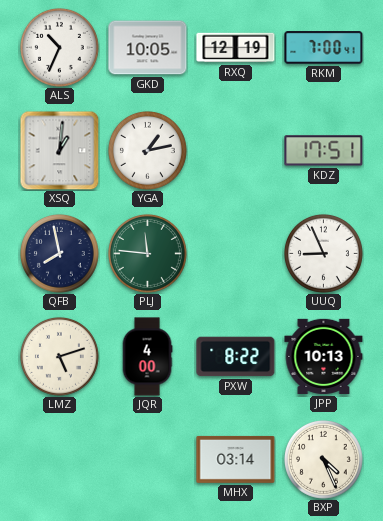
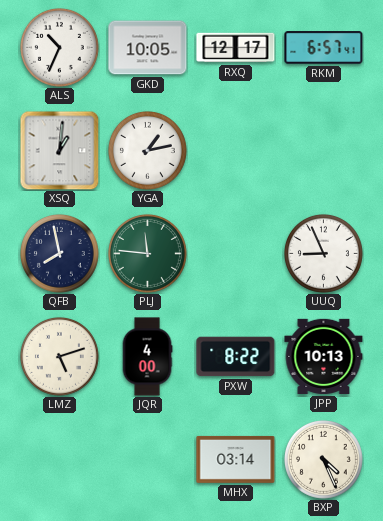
RXQ: 12:19 -> 12:17 (236, 48)
RKM: 7:00 -> 6:57 (324, 48)
KDZ: 17:51 -> none (324, 151)
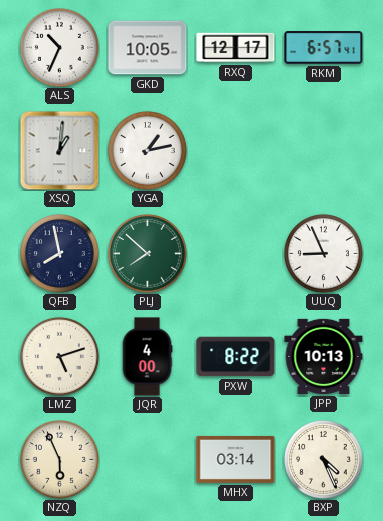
PLJ: 11:46 -> 7:52 (147, 253)
NZQ: none -> 5:56 (59, 459)
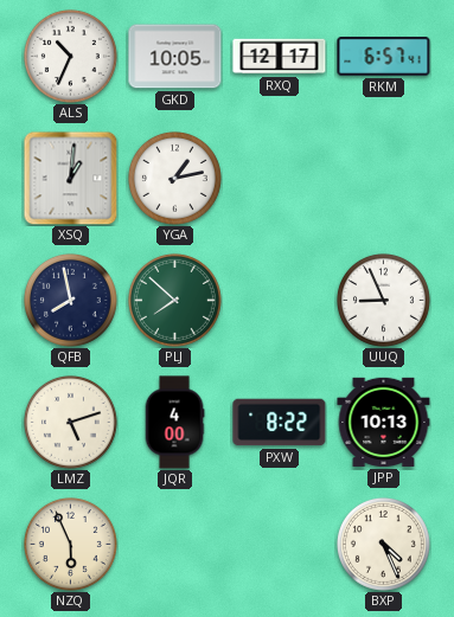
MHX: 03:14 -> none (236, 459)
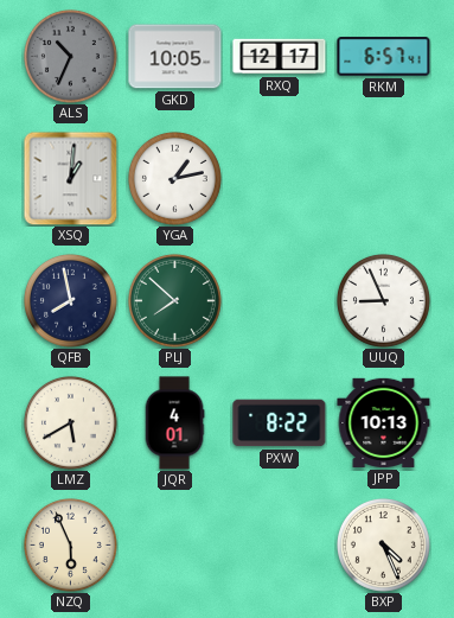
ALS dial: white -> grey (70, 56)
LMZ: 5:12 -> 5:40 (70, 422)
JQR: 4:00 -> 4:01 (174, 423)
